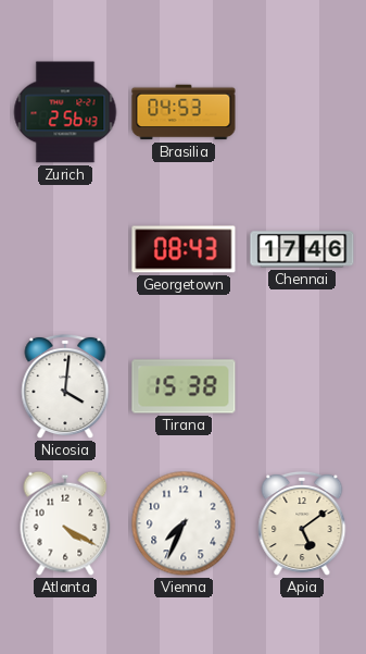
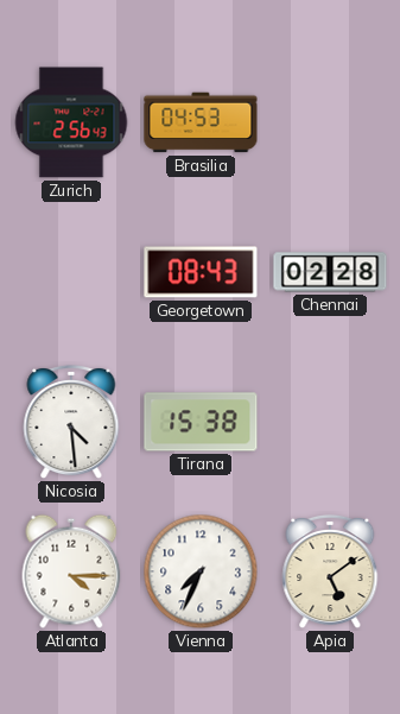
Chennai: 17:46 -> 02:28 (330, 272)
Nicosia: 4:01 -> 4:29 (71, 422)
Atlanta: 4:20 -> 4:15 (71, 571)
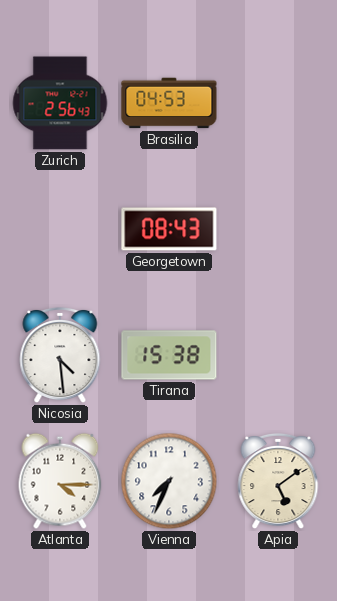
Chennai: 02:28 -> none (330, 272)
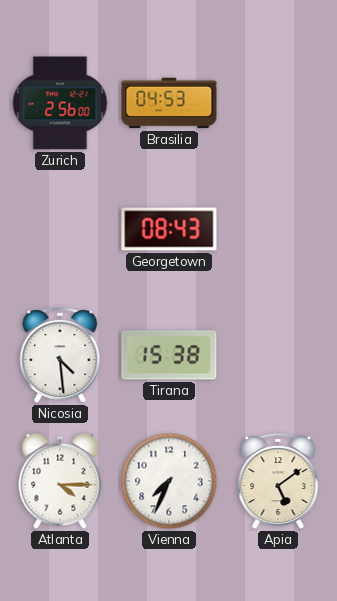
Zurich: 2:56:43 -> 2:56:00 (60, 103)
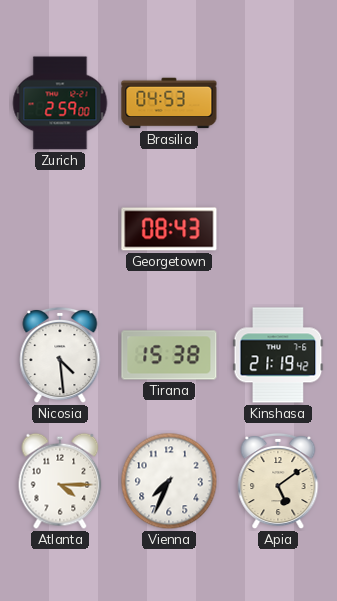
Zurich: 2:56 -> 2:59 (60, 103)
Kinshasa: none -> 21:19 (278, 355)
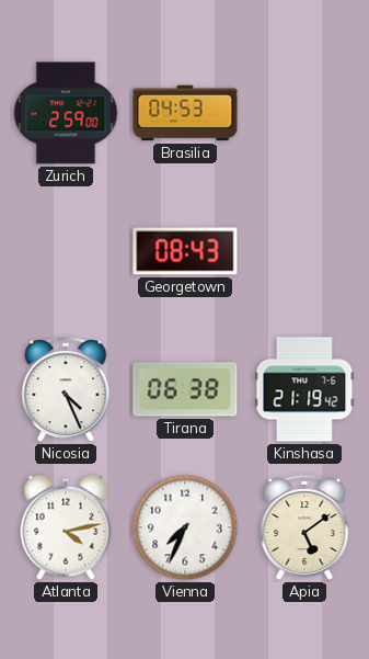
Nicosia: 4:29 -> 4:26 (66, 389)
Tirana: 15:38 -> 06:38 (185, 389)
Atlanta: 4:15 -> 4:13 (66, 527)
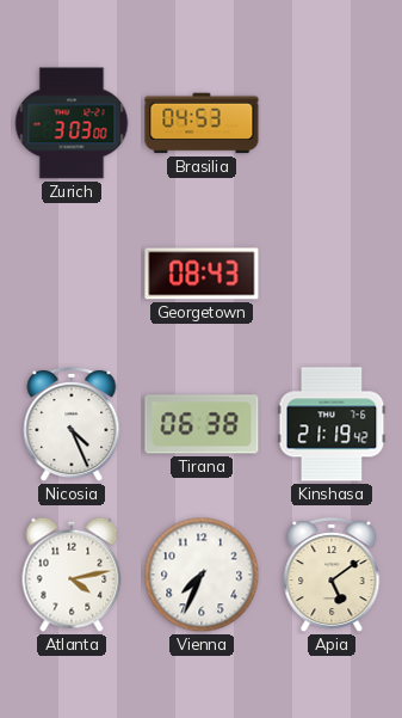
Zurich: 2:59 -> 3:03 (72, 123)
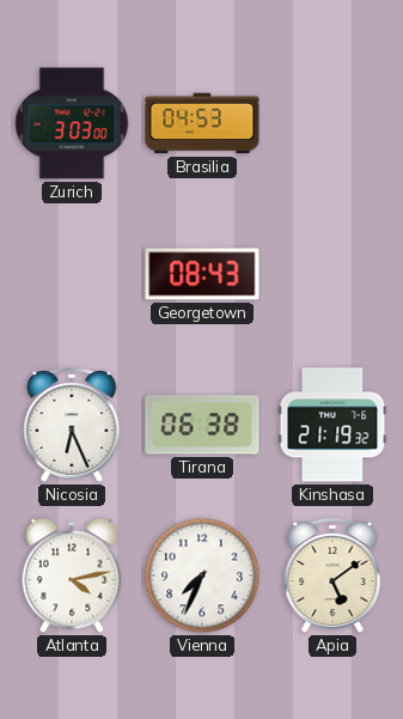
Nicosia: 4:26 -> 6:26 (72, 425)
Kinshasa: 21:19:42 -> 21:19:32 (332, 425)
